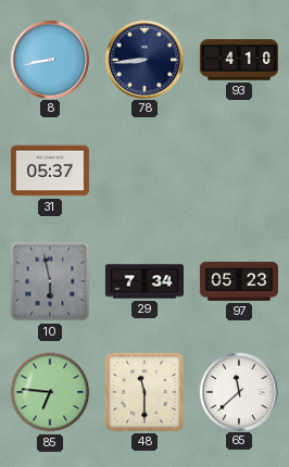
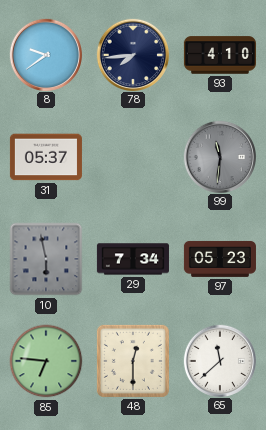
8: 8:43 -> 9:39 (45, 54)
78: 8:44 -> 7:44 (132, 54)
99: none -> 11:31 (219, 156)
48: 11:30 -> 12:30 (133, 361)
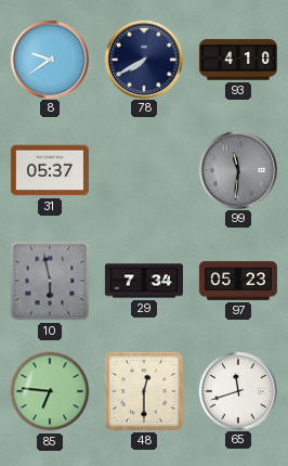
78: 7:44 -> 7:40 (143, 59)
65: 11:38 -> 11:42 (237, 390)
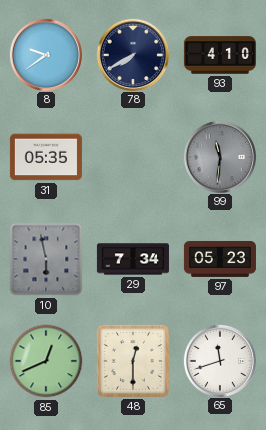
31: 05:37 -> 05:35 (46, 157)
85: 6:46 -> 12:41 (46, 361)
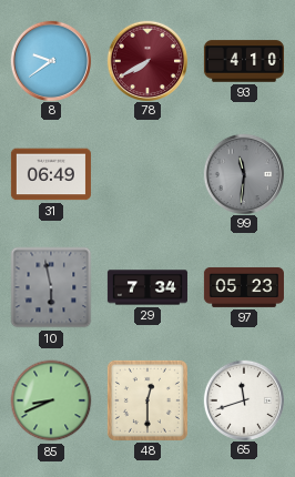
78 dial: navy -> burgundy (146, 60)
31: 05:35 -> 06:49 (51, 174)
85: 12:41 -> 8:41 (51, 400)
